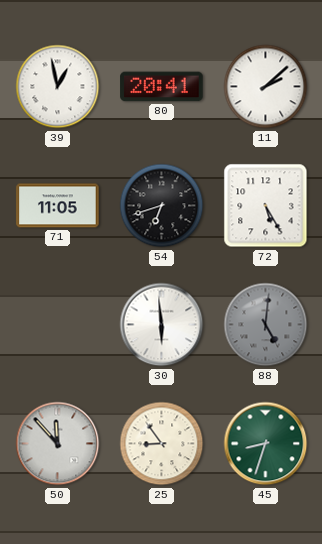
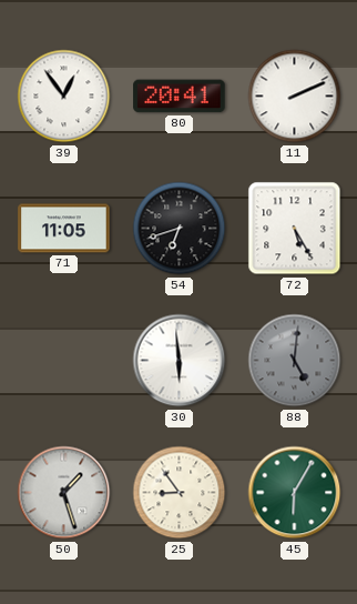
39: 12:58 -> 12:54 (64, 97)
11: 2:08 -> 2:11 (295, 97)
50: 11:53 -> 1:27 (64, 493)
45: 8:33 -> 6:05 (295, 493)
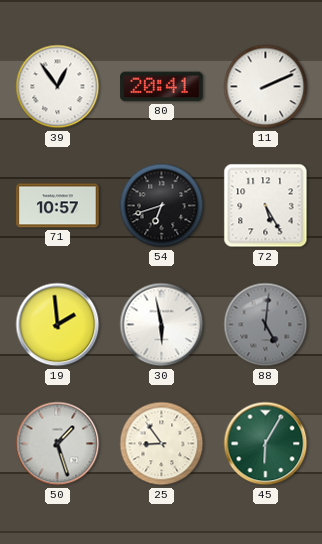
71: 11:05 -> 10:57 (58, 206)
19: none -> 1:59 (58, 325)
30: 5:59 -> 5:58 (162, 325)
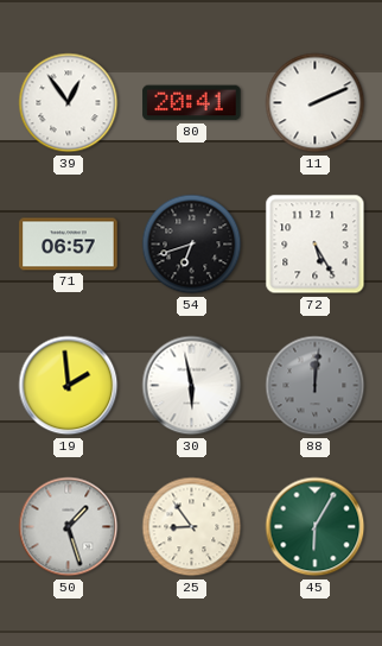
71: 10:57 -> 06:57 (69, 245)
88: 5:01 -> 12:01 (316, 386)
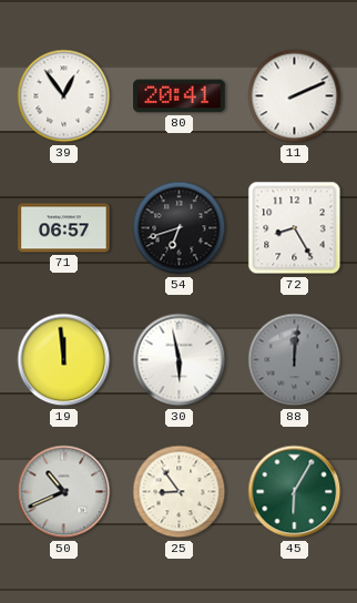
72: 5:25 -> 8:25 (295, 228)
19: 1:59 -> 11:59 (64, 360)
50: 1:27 -> 10:41 (64, 492)
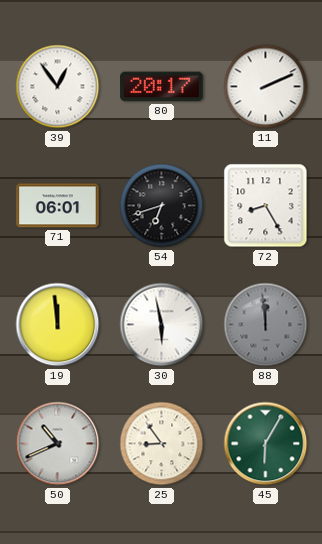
80: 20:41 -> 20:17 (162, 87)
71: 06:57 -> 06:01 (58, 206)
88: 12:01 -> 11:59 (266, 325)
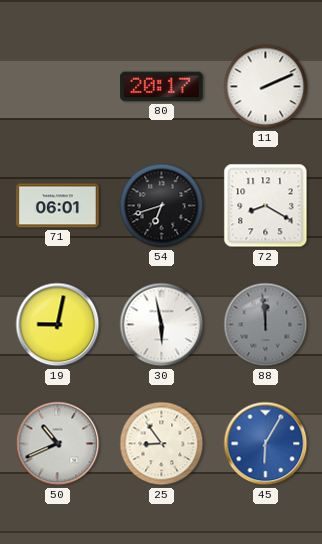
39: 12:54 -> none (58, 87)
72: 8:25 -> 8:20 (266, 206)
19: 11:59 -> 9:02 (58, 325)
45 dial: green -> blue (266, 444)
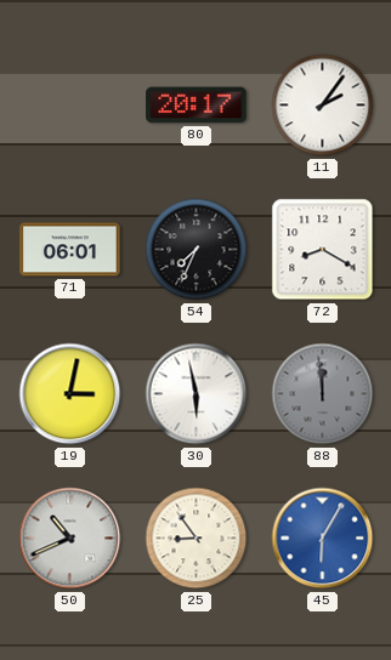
11: 2:11 -> 2:06 (323, 106)
54: 6:42 -> 7:34 (197, 250)
19: 9:02 -> 3:02 (70, 394)
